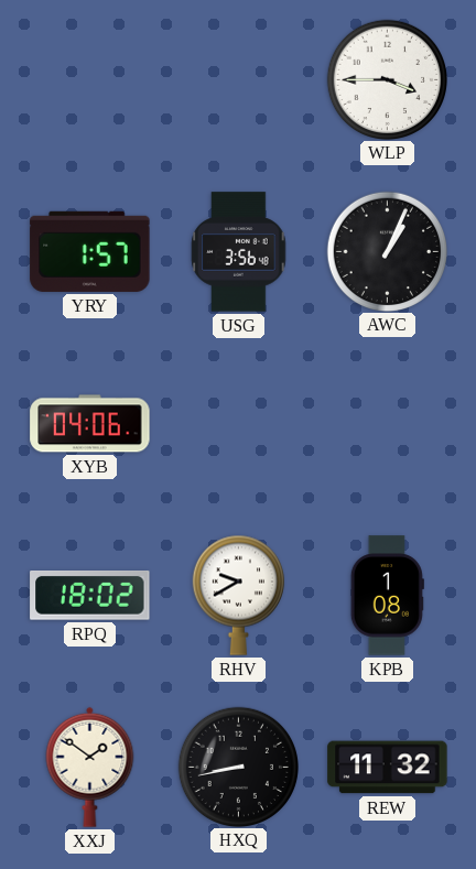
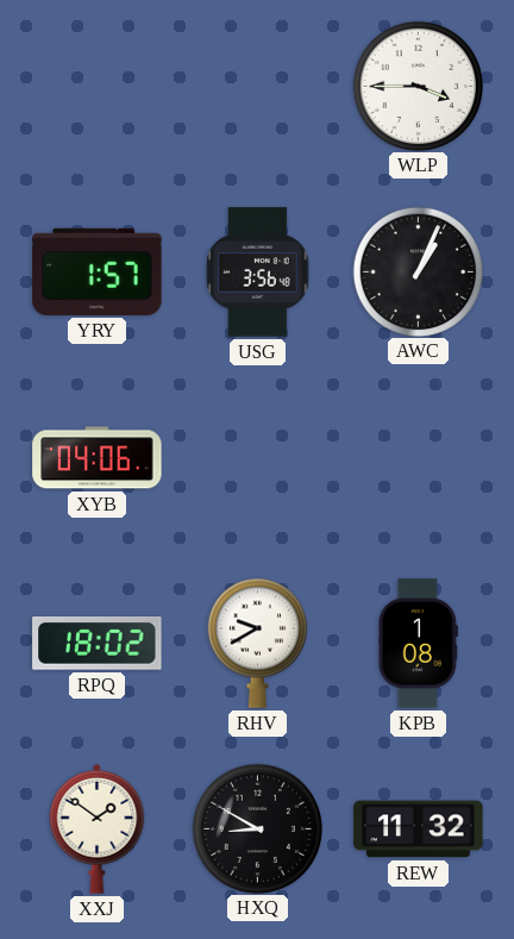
HXQ: 8:43 -> 8:50 (257, 828)
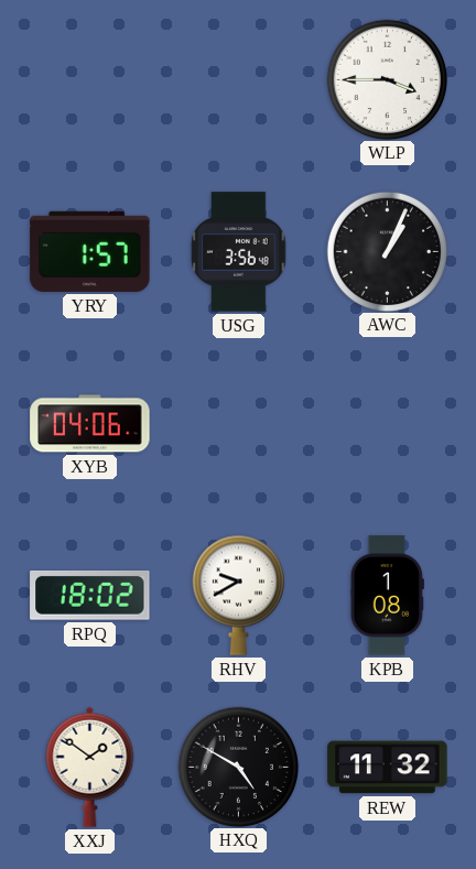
HXQ: 8:50 -> 4:50 (238, 767)
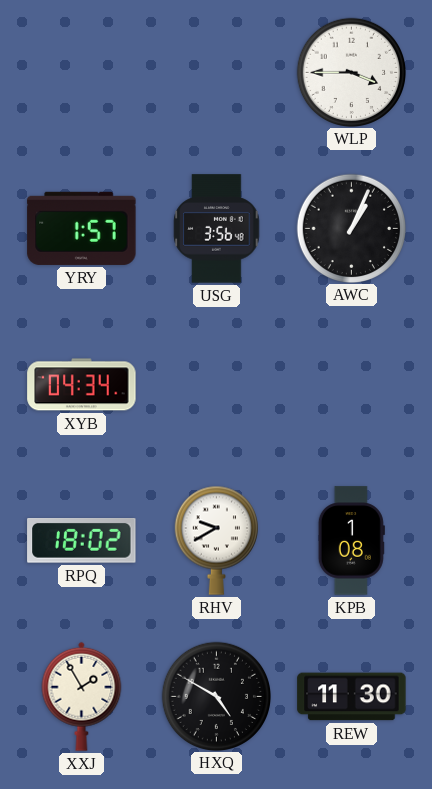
XYB: 04:06 -> 04:34 (82, 385)
XXJ: 1:51 -> 1:55 (82, 696)
REW: 11:32 -> 11:30 (352, 697)
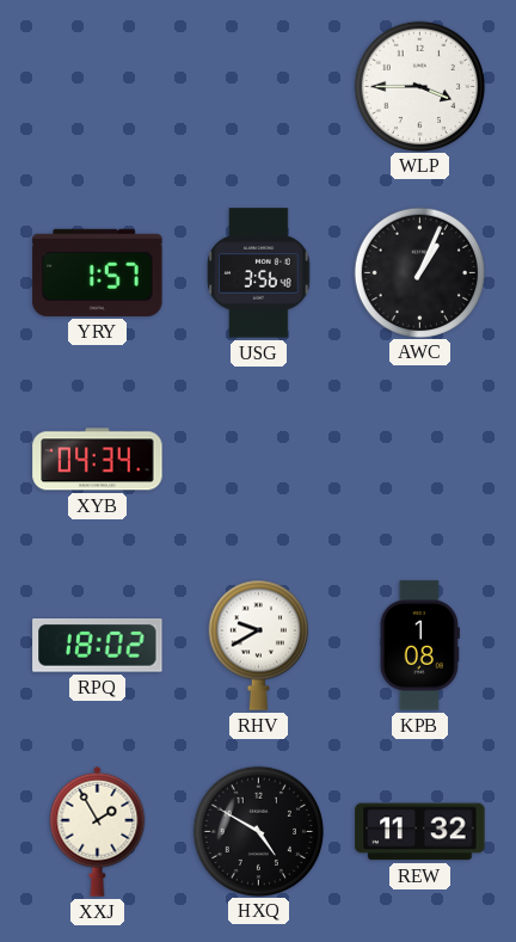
REW: 11:30 -> 11:32 (420, 832)
